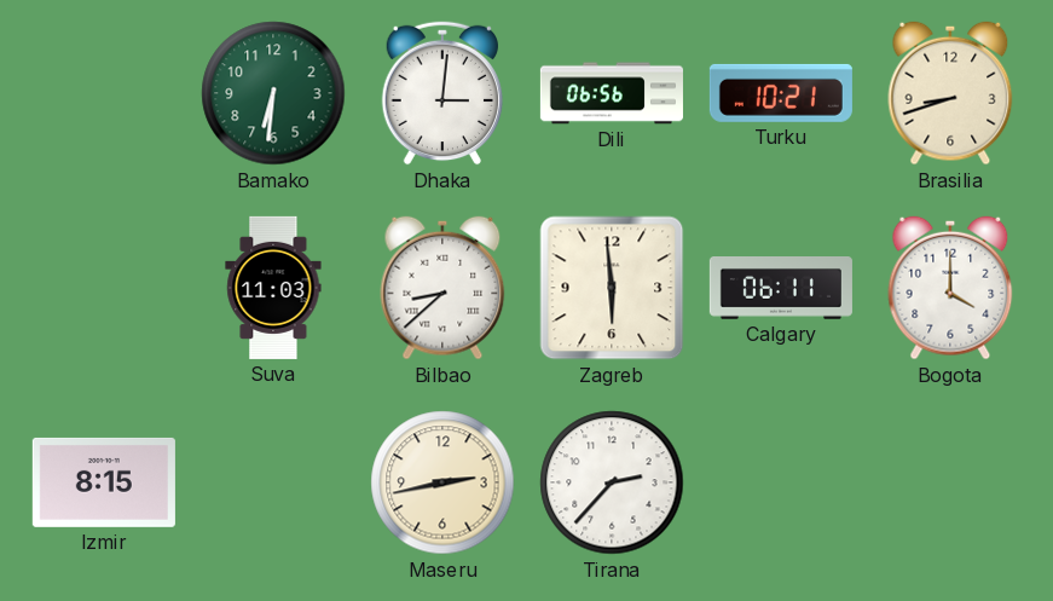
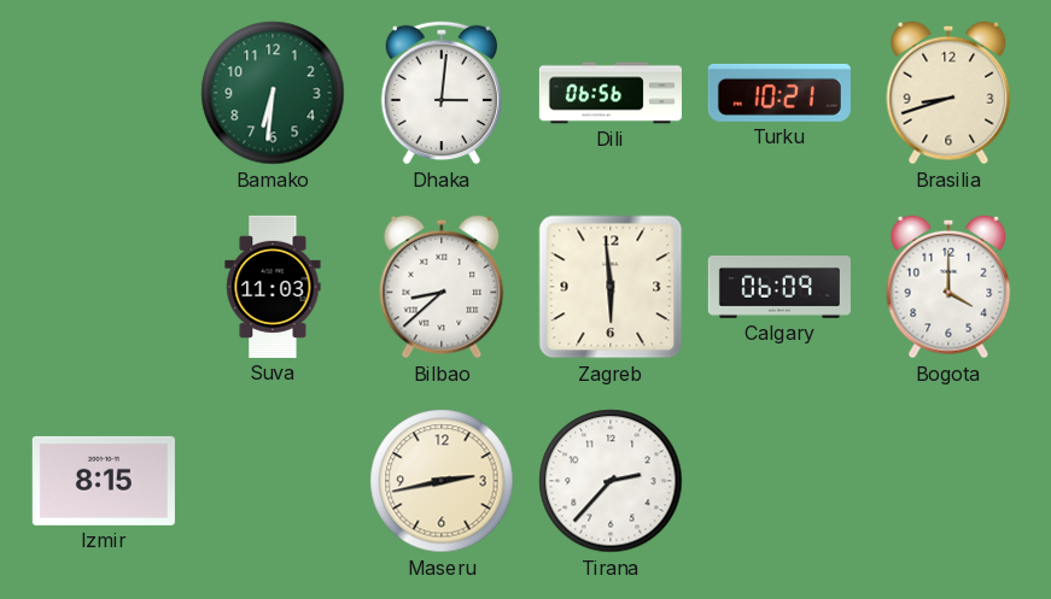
Calgary: 06:11 -> 06:09 (780, 288)
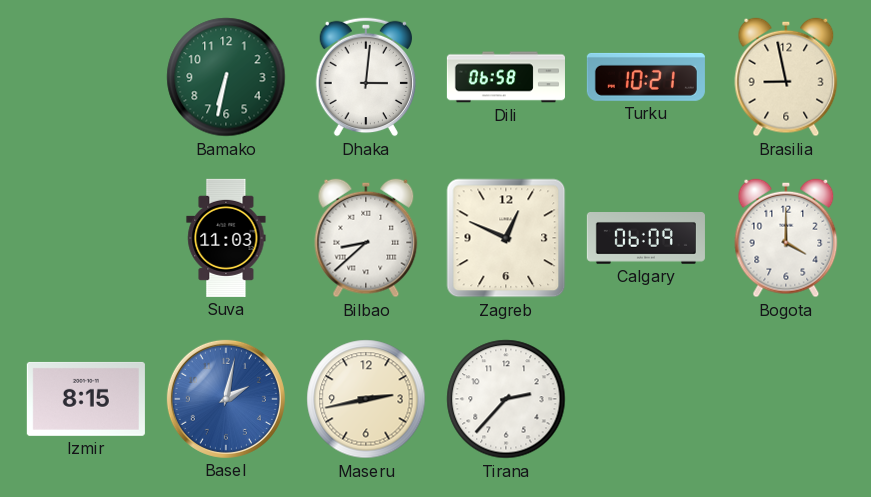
Bamako: 6:31 -> 6:32 (226, 77)
Dili: 06:56 -> 06:58 (506, 77)
Brasilia: 8:42 -> 8:58 (786, 77)
Zagreb: 5:59 -> 12:49 (506, 238)
Basel: none -> 2:02 (226, 399)
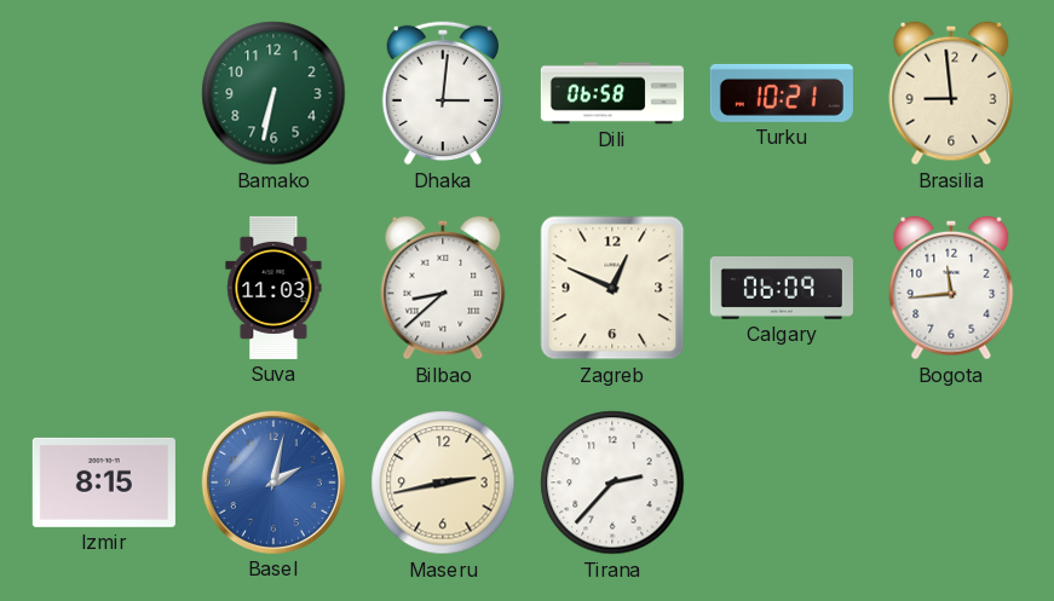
Brasilia: 8:58 -> 8:59 (951, 93)
Bogota: 4:00 -> 11:44 (951, 288)
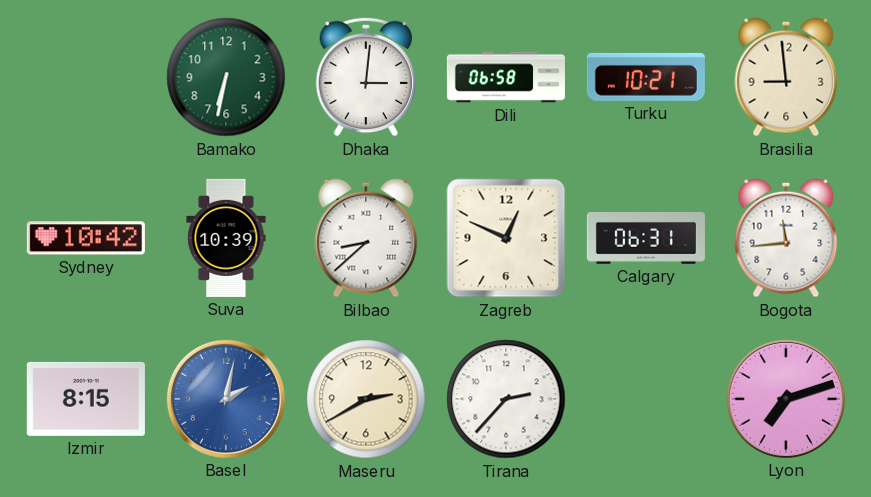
Sydney: none -> 10:42 (86, 238)
Suva: 11:03 -> 10:39 (226, 238)
Calgary: 06:09 -> 06:31 (646, 239)
Maseru: 2:43 -> 2:40 (366, 399)
Lyon: none -> 7:12 (786, 399)
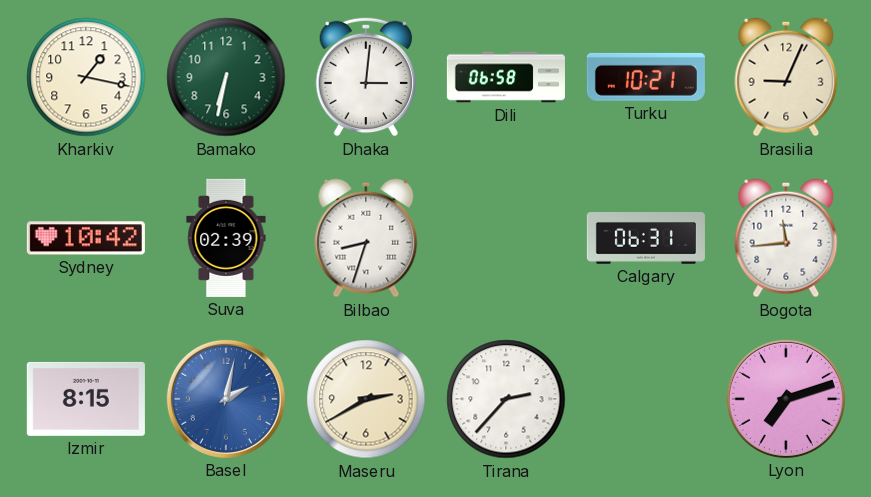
Kharkiv: none -> 1:17 (86, 77)
Brasilia: 8:59 -> 9:04 (786, 77)
Suva: 10:39 -> 02:39 (226, 238)
Bilbao: 8:38 -> 8:33 (366, 238)
Zagreb: 12:49 -> none (506, 238)
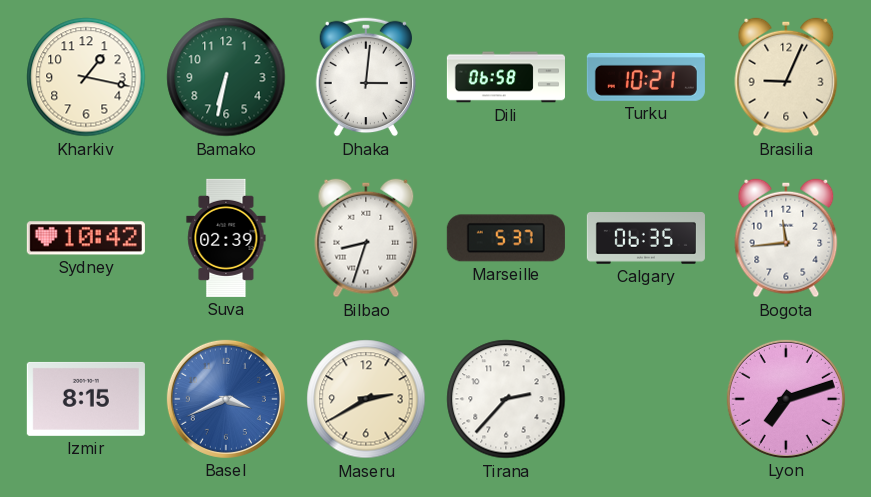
Marseille: none -> 5:37 (506, 238)
Calgary: 06:31 -> 06:35 (646, 239)
Basel: 2:02 -> 3:41 (226, 399)
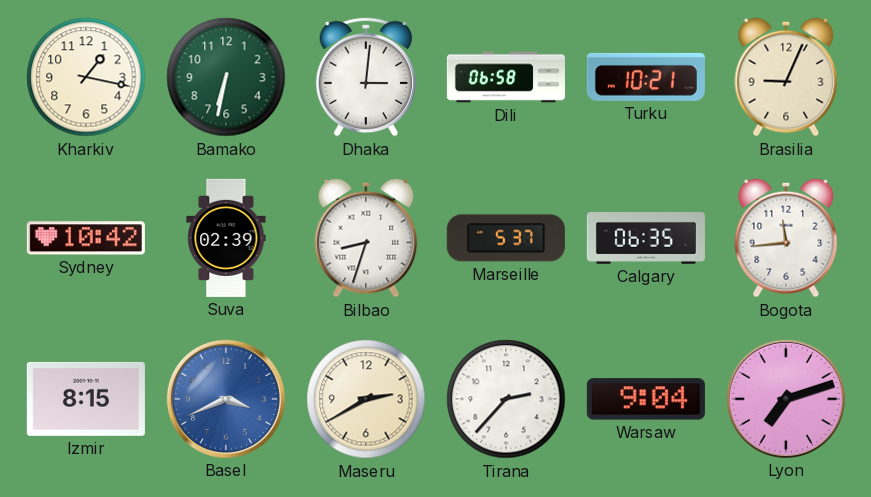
Warsaw: none -> 9:04 (646, 399)
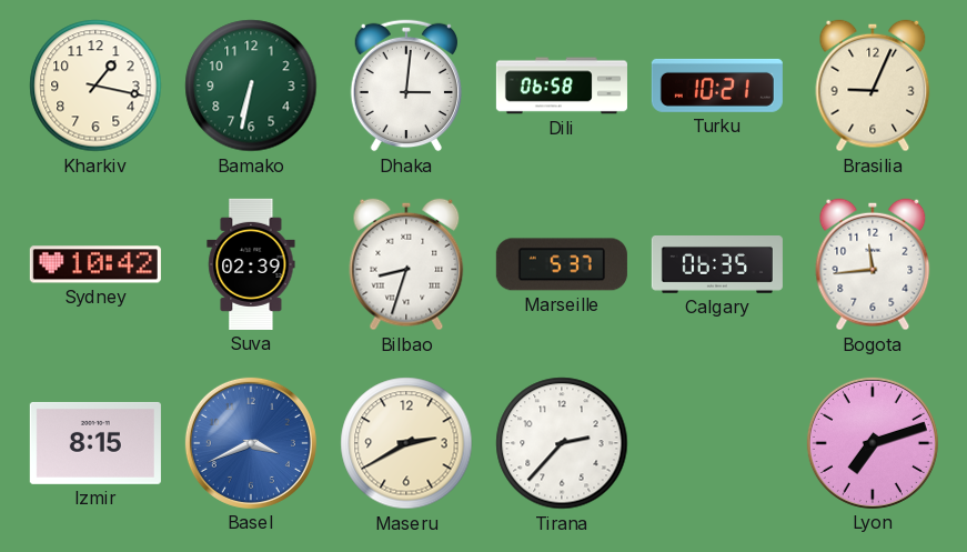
Warsaw: 9:04 -> none (646, 399)
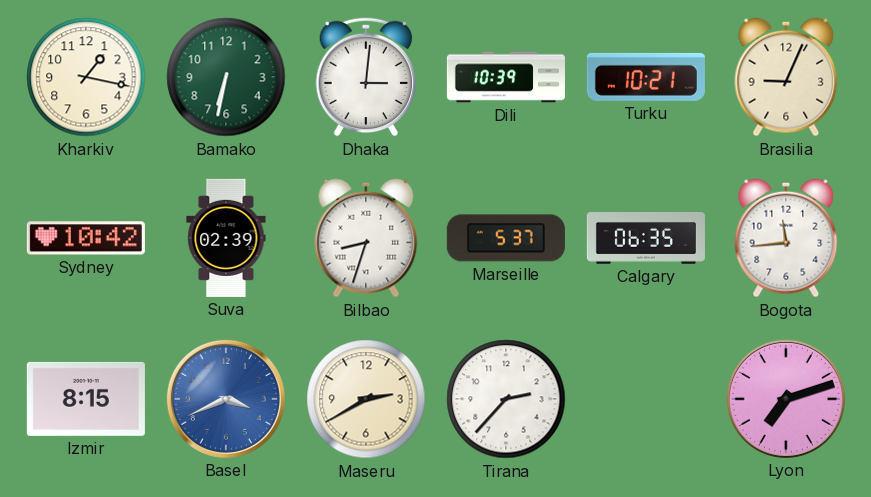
Dili: 06:58 -> 10:39 (506, 77)
